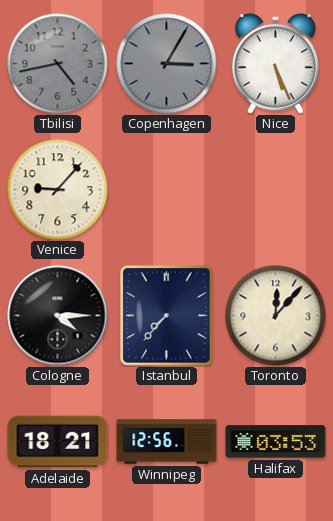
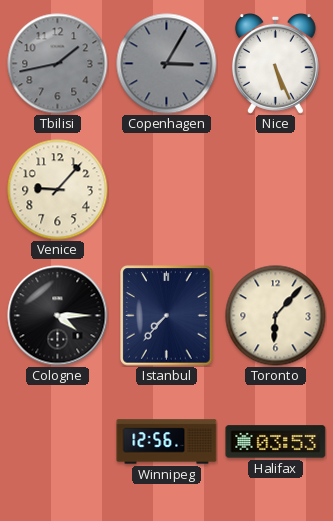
Tbilisi: 4:43 -> 1:43 (58, 64)
Toronto: 12:07 -> 6:07 (276, 316)
Adelaide: 18:21 -> none (58, 442)
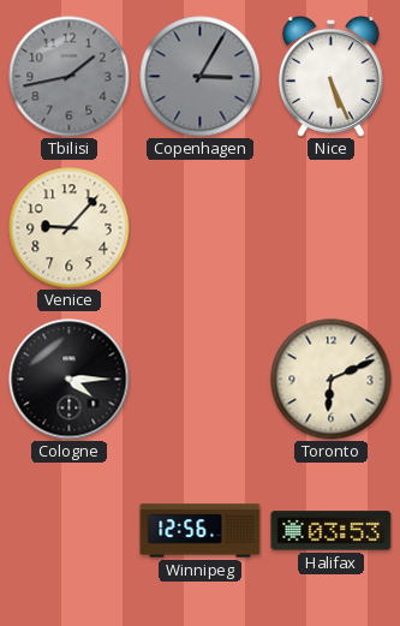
Istanbul: 7:37 -> none (167, 316)
Toronto: 6:07 -> 6:11 (332, 380)
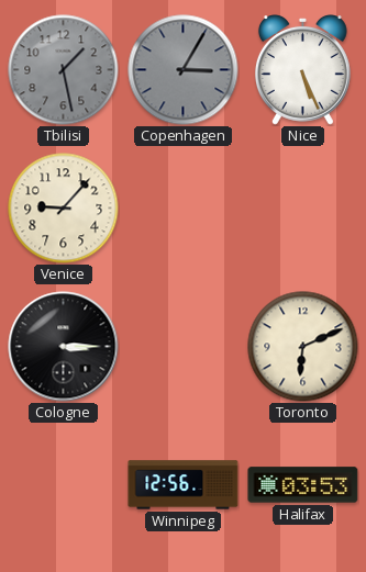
Tbilisi: 1:43 -> 1:28 (64, 70)
Cologne: 4:15 -> 3:15 (64, 347)
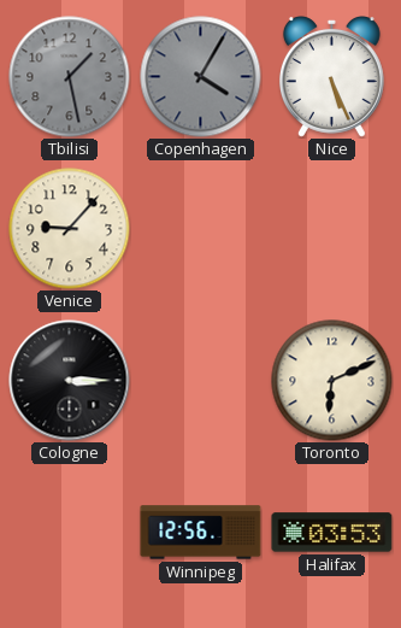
Copenhagen: 3:05 -> 4:05 (201, 77)
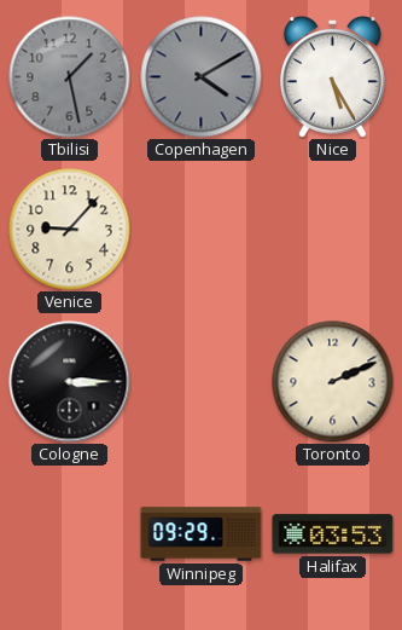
Copenhagen: 4:05 -> 4:10 (202, 77)
Nice: 5:26 -> 5:25 (332, 77)
Toronto: 6:11 -> 2:11 (333, 382)
Winnipeg: 12:56 -> 09:29 (202, 534)
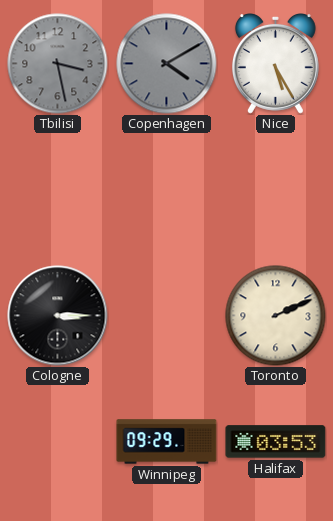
Tbilisi: 1:28 -> 3:28 (58, 64)
Venice: 9:07 -> none (70, 230)
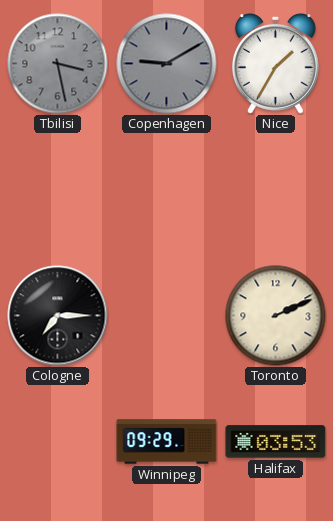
Copenhagen: 4:10 -> 9:10 (167, 64)
Nice: 5:25 -> 1:35 (275, 64)
Cologne: 3:15 -> 7:15 (58, 316)
